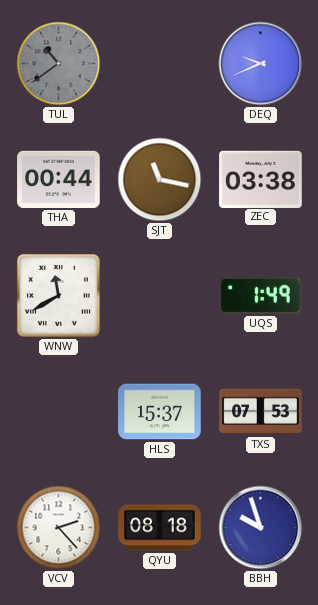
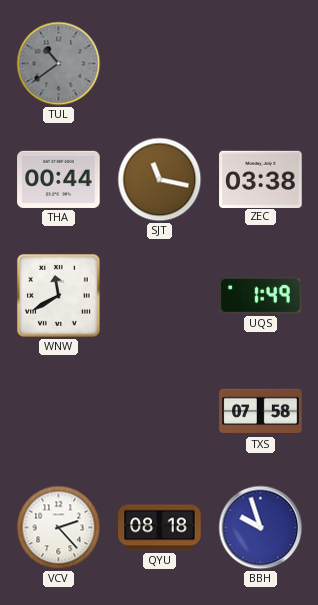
DEQ: 9:41 -> none (261, 64)
HLS: 15:37 -> none (160, 412)
TXS: 07:53 -> 07:58 (261, 412)
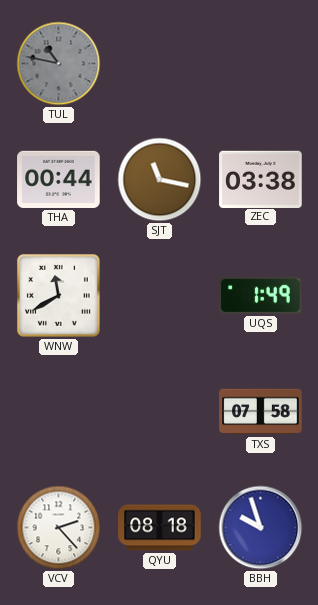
TUL: 10:39 -> 10:47 (59, 64)
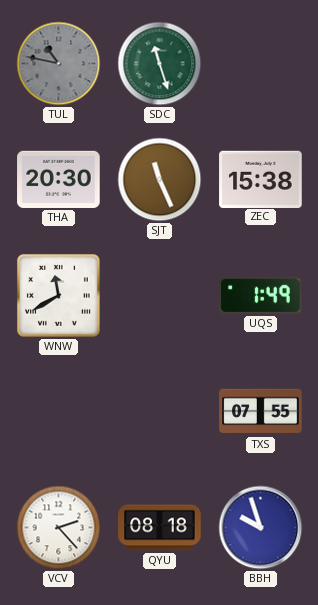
SDC: none -> 11:27 (160, 64)
THA: 00:44 -> 20:30 (59, 179)
SJT: 11:17 -> 11:26 (160, 180)
ZEC: 03:38 -> 15:38 (261, 179)
TXS: 07:58 -> 07:55 (261, 412)
